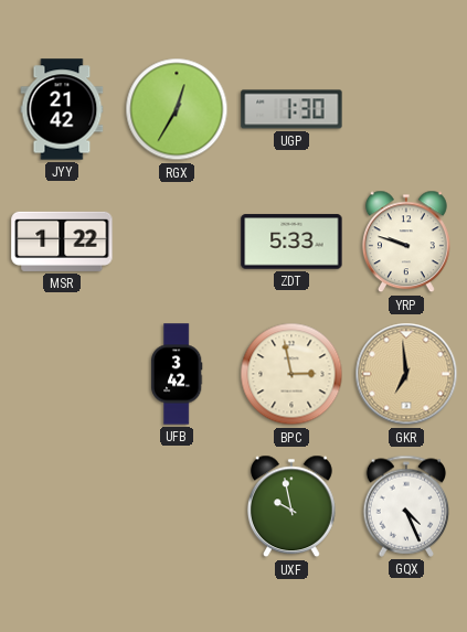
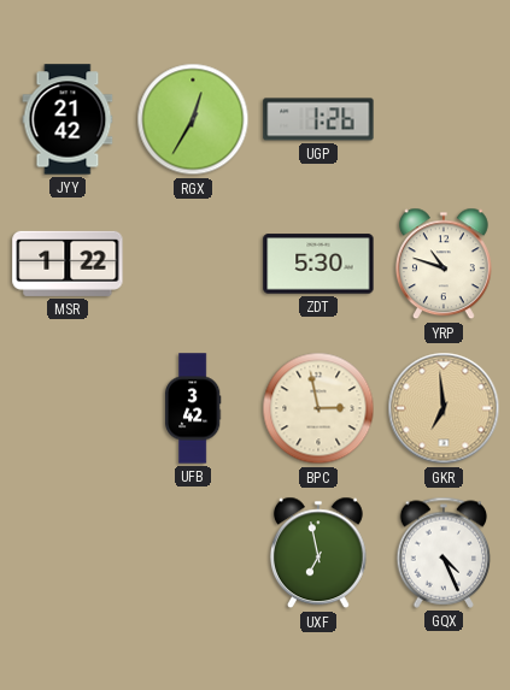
UGP: 1:30 -> 1:26 (318, 119)
ZDT: 5:33 -> 5:30 (318, 264)
YRP: 9:48 -> 10:48 (444, 264)
UXF: 9:58 -> 6:58 (318, 553)
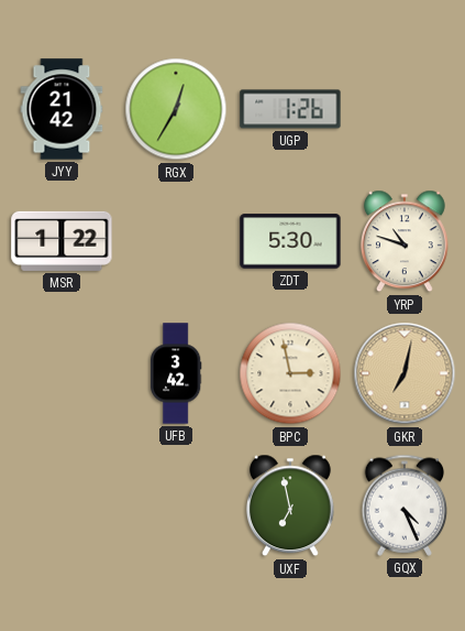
GKR: 6:59 -> 7:02 (405, 373)
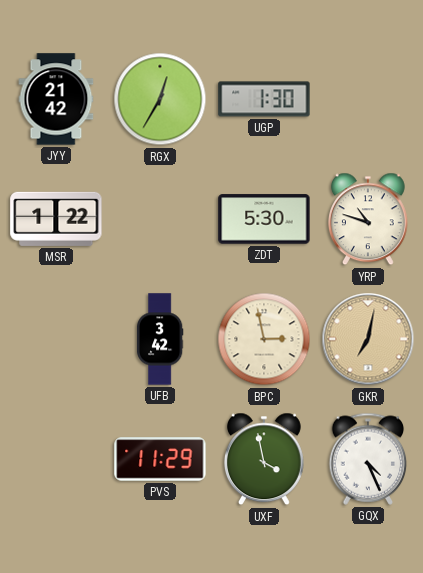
UGP: 1:26 -> 1:30 (264, 99)
PVS: none -> 11:29 (160, 459)
UXF: 6:58 -> 3:58 (264, 459)
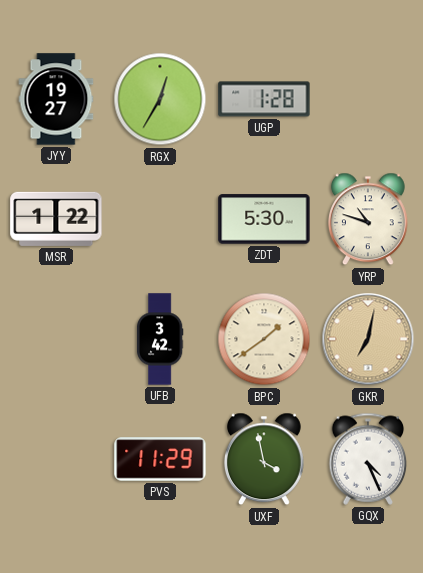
JYY: 21:42 -> 19:27 (56, 99)
UGP: 1:30 -> 1:28 (264, 99)
BPC: 2:58 -> 1:39 (264, 339)
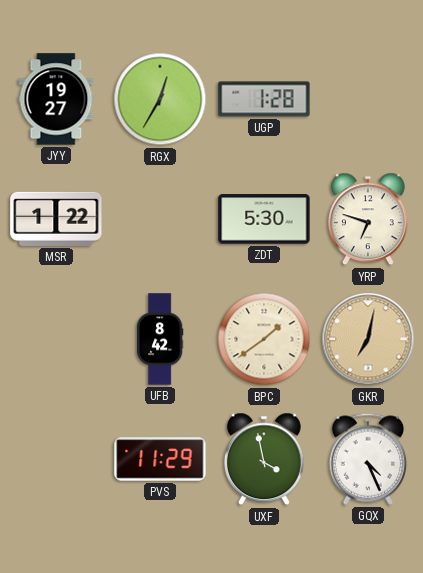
YRP: 10:48 -> 6:48 (368, 219)
UFB: 3:42 -> 8:42 (160, 339)
